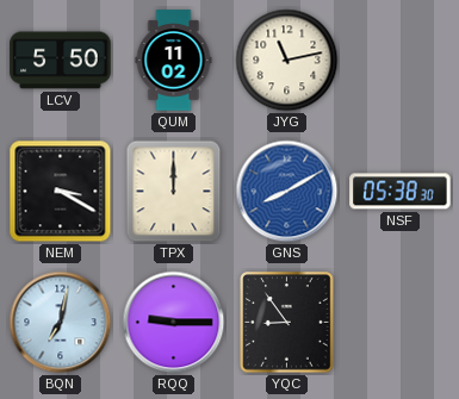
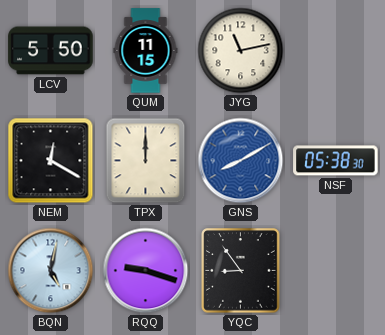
QUM: 11:02 -> 11:15 (146, 51)
NEM: 3:20 -> 12:20 (51, 161)
BQN: 7:02 -> 5:02 (51, 271)
RQQ: 9:15 -> 9:18 (146, 271)
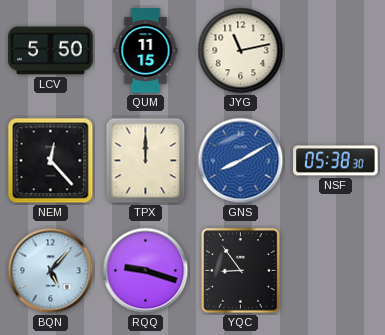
NEM: 12:20 -> 12:23 (51, 161)
BQN: 5:02 -> 5:07 (51, 271)
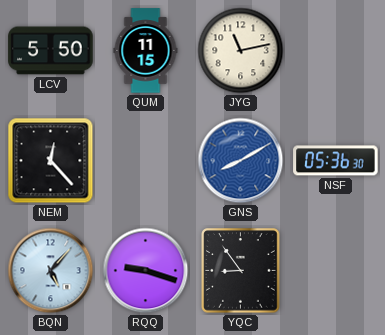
TPX: 12:00 -> none (146, 161)
NSF: 05:38 -> 05:36 (336, 161)
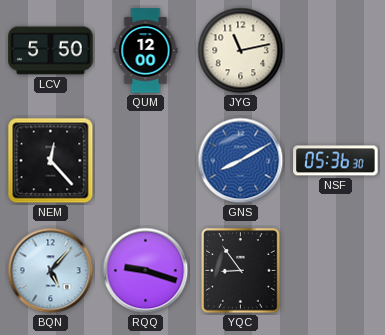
QUM: 11:15 -> 12:00 (146, 51)
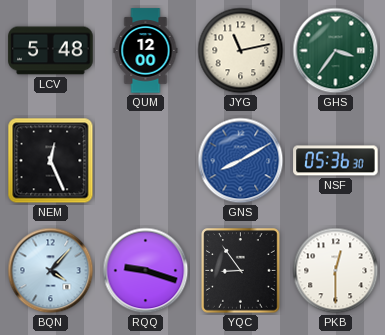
LCV: 5:50 -> 5:48 (51, 51)
GHS: none -> 3:36 (336, 51)
NEM: 12:23 -> 12:26 (51, 161)
BQN: 5:07 -> 4:07 (51, 271)
PKB: none -> 12:30 (336, 271)
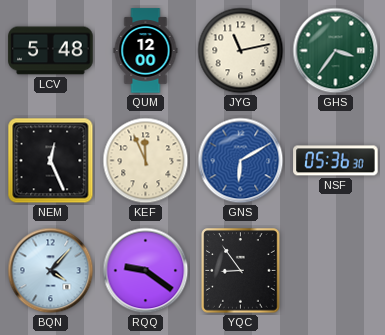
KEF: none -> 11:56 (146, 161)
GNS: 8:10 -> 6:10 (241, 161)
RQQ: 9:18 -> 9:21 (146, 271)
PKB: 12:30 -> none (336, 271)
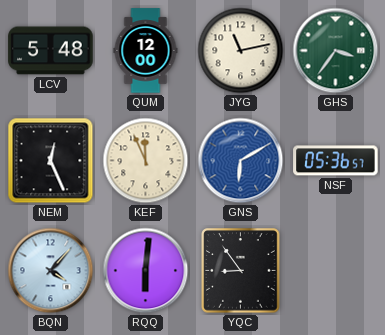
NSF: 05:36:30 -> 05:36:57 (336, 161)
RQQ: 9:21 -> 6:01 (146, 271)
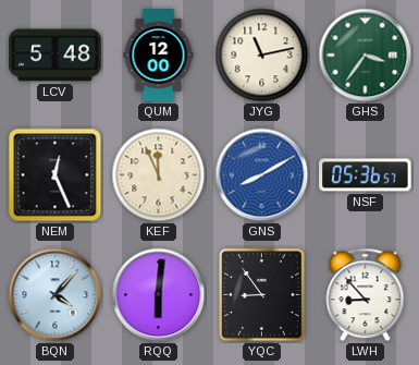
GNS: 6:10 -> 8:10 (262, 175)
LWH: none -> 8:53 (366, 295)
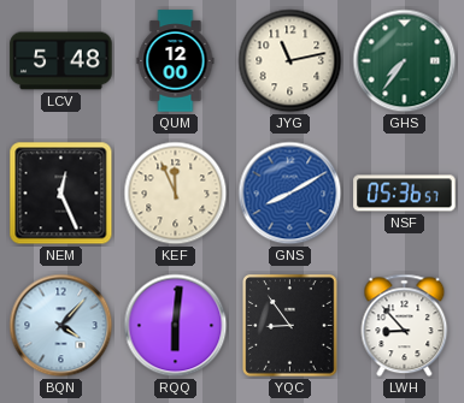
GHS: 3:36 -> 7:36 (405, 61)
